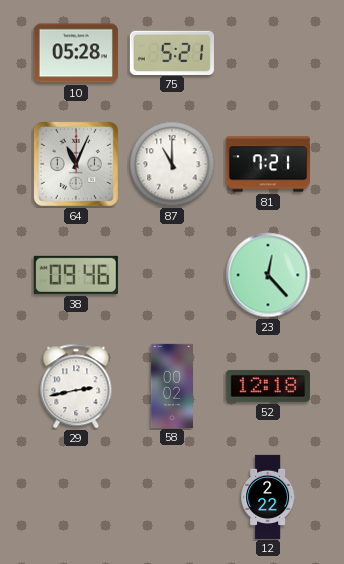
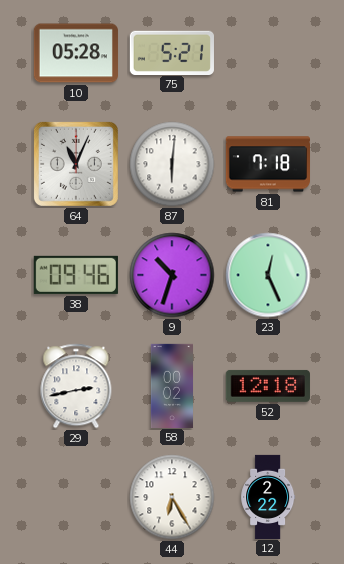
87: 11:00 -> 6:01 (172, 164)
81: 7:21 -> 7:18 (267, 164)
9: none -> 10:33 (172, 275)
23: 12:23 -> 12:26 (268, 275)
44: none -> 6:25 (172, 497)
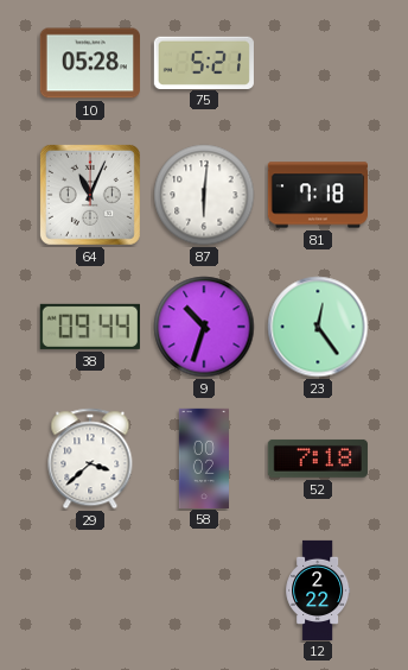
38: 09:46 -> 09:44 (90, 327)
23: 12:26 -> 12:24 (318, 327)
29: 2:43 -> 3:38 (90, 459)
52: 12:18 -> 7:18 (318, 459)
44: 6:25 -> none (172, 497)
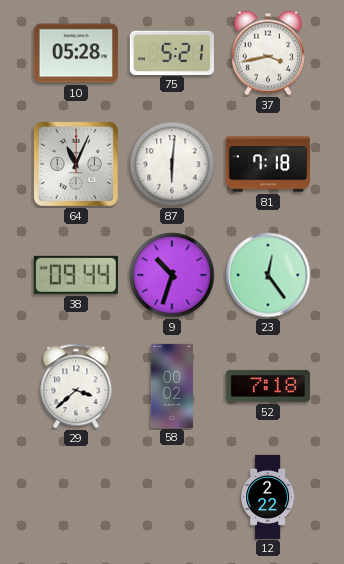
37: none -> 3:43 (268, 53)
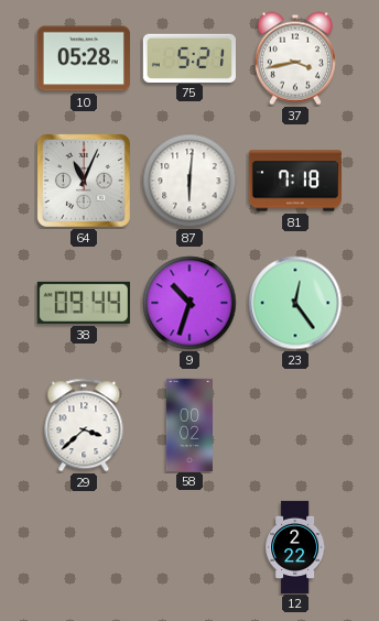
52: 7:18 -> none (268, 386)
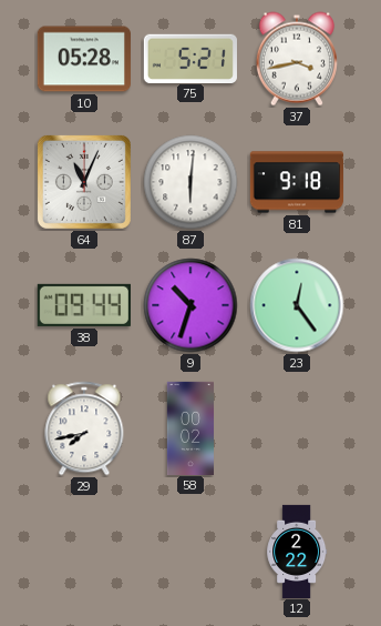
81: 7:18 -> 9:18 (296, 182)
29: 3:38 -> 7:43 (84, 428)
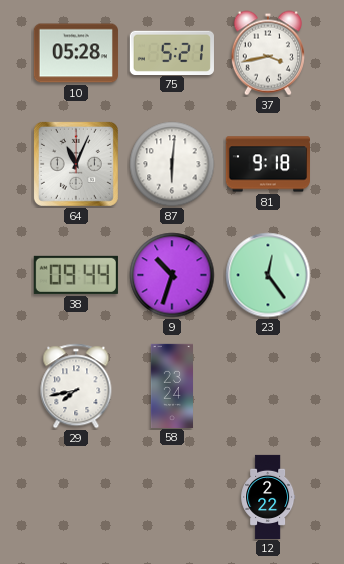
58: 00:02 -> 23:24 (171, 385)
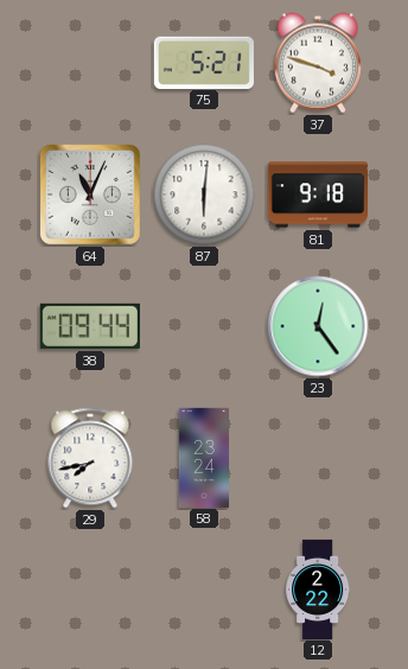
10: 05:28 -> none (76, 53)
37: 3:43 -> 3:48 (318, 63)
9: 10:33 -> none (172, 275)
